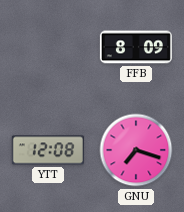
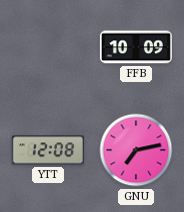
FFB: 8:09 -> 10:09 (135, 47)
GNU: 7:18 -> 7:13 (136, 150)
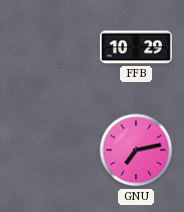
FFB: 10:09 -> 10:29 (135, 47)
YTT: 12:08 -> none (48, 150)
